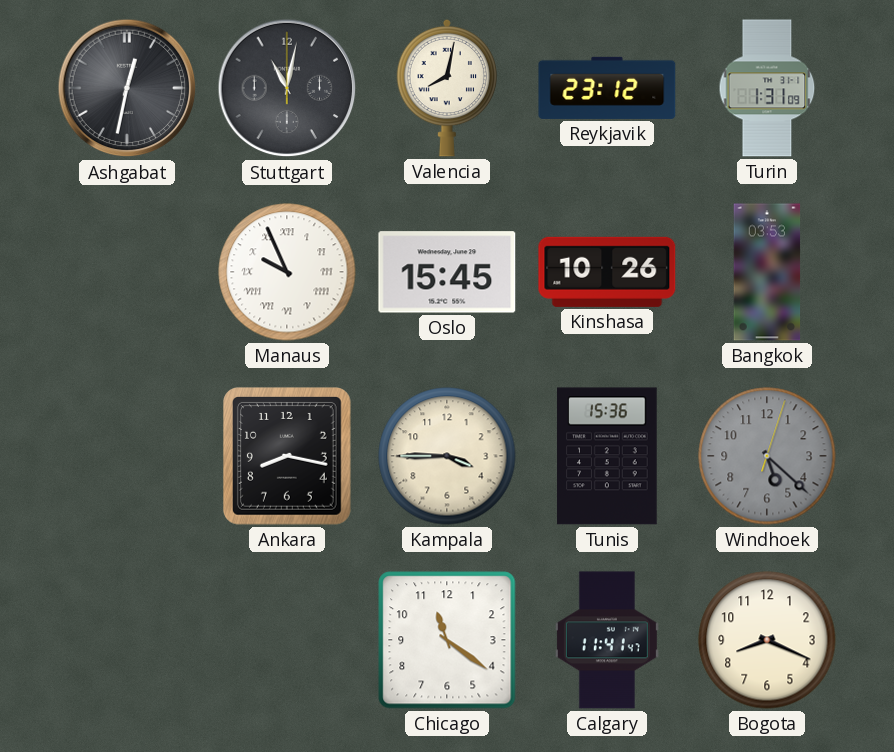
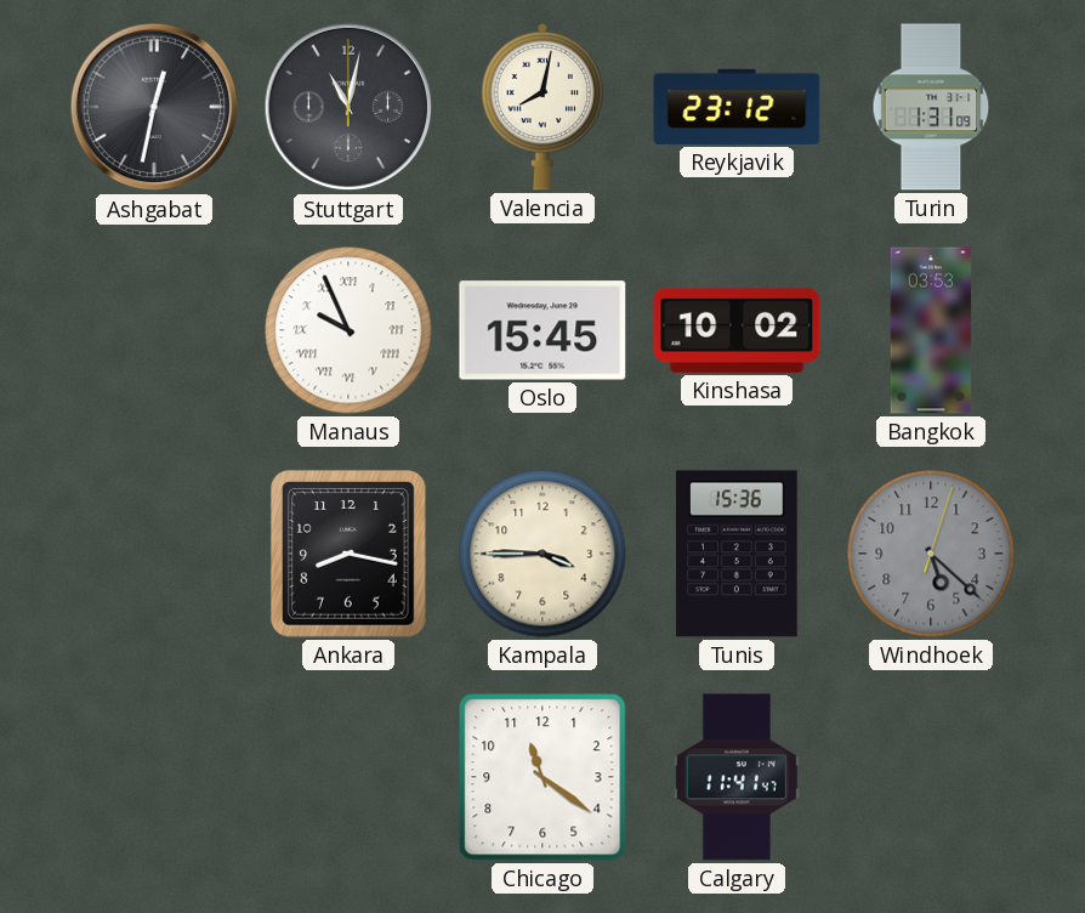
Kinshasa: 10:26 -> 10:02 (737, 330)
Bogota: 8:19 -> none (767, 640)
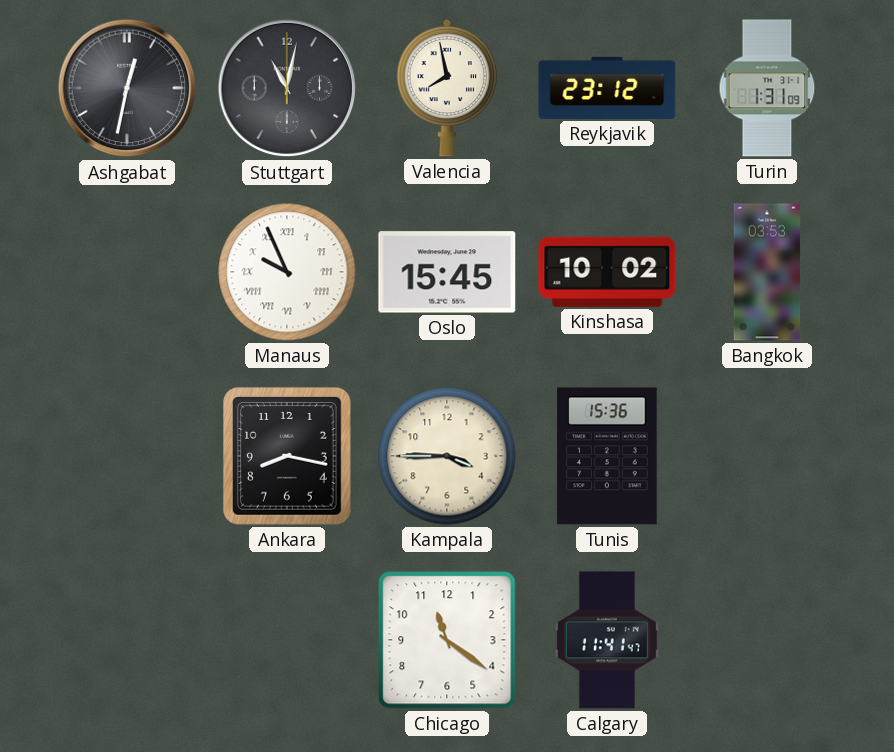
Valencia: 8:02 -> 7:58 (447, 88)
Windhoek: 5:22 -> none (931, 554)
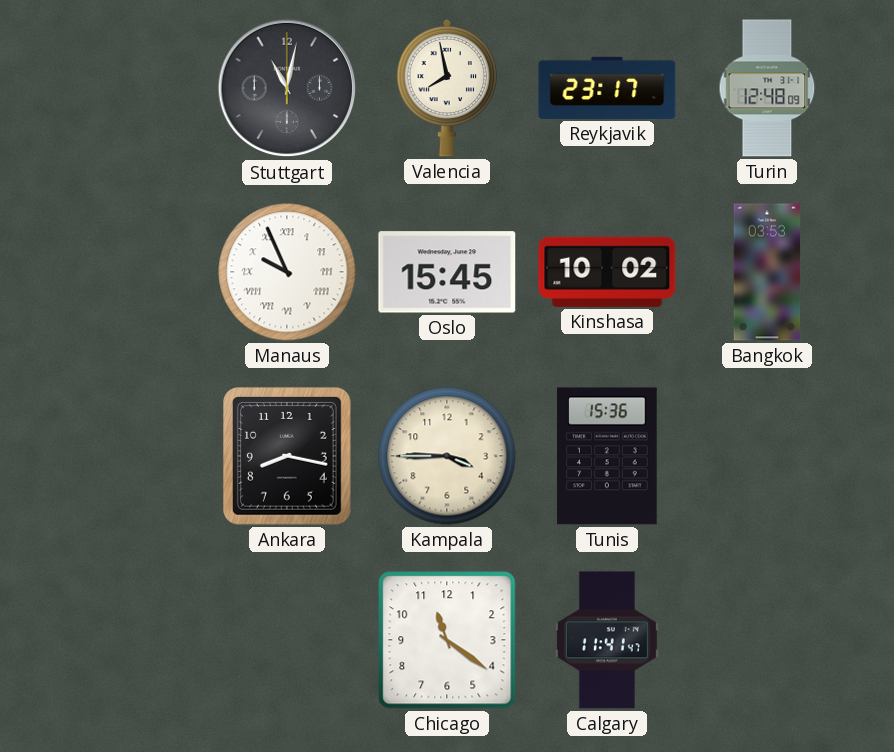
Ashgabat: 12:32 -> none (127, 88)
Reykjavik: 23:12 -> 23:17 (607, 88)
Turin: 1:31 -> 12:48 (767, 88)
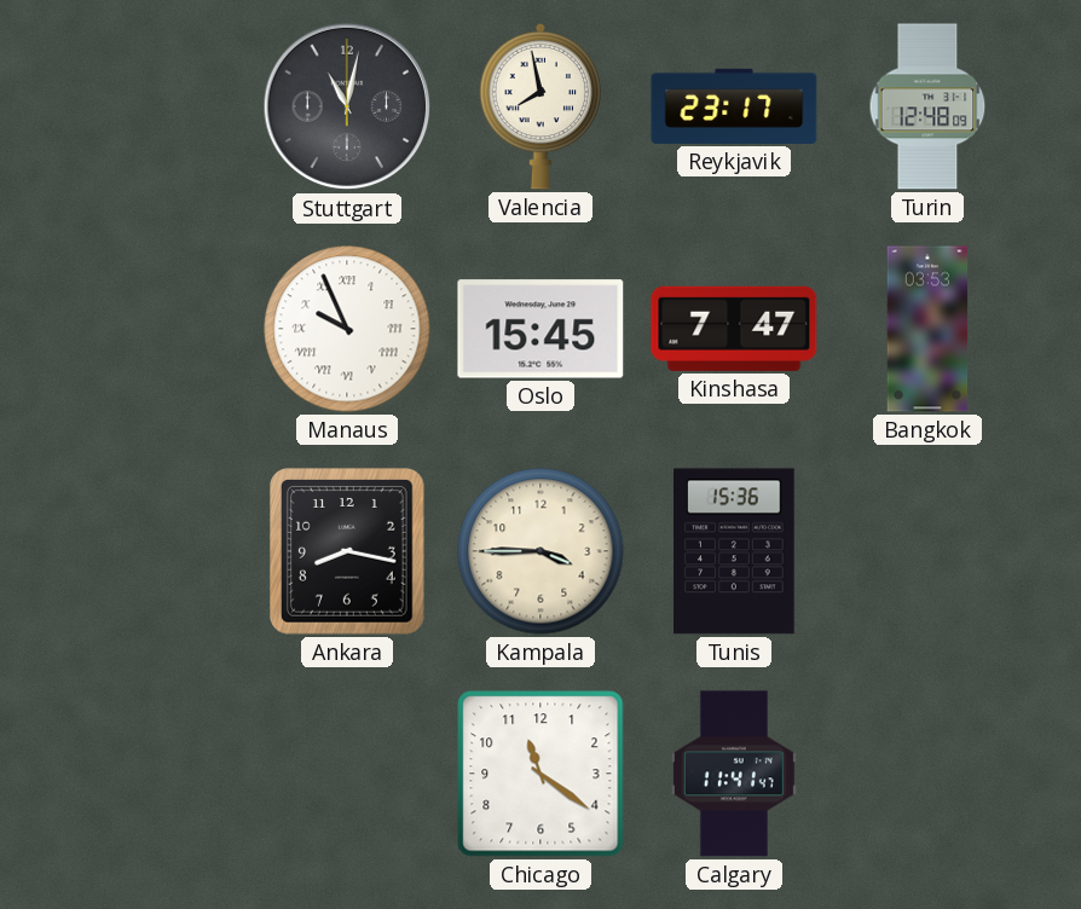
Kinshasa: 10:02 -> 7:47 (734, 329)
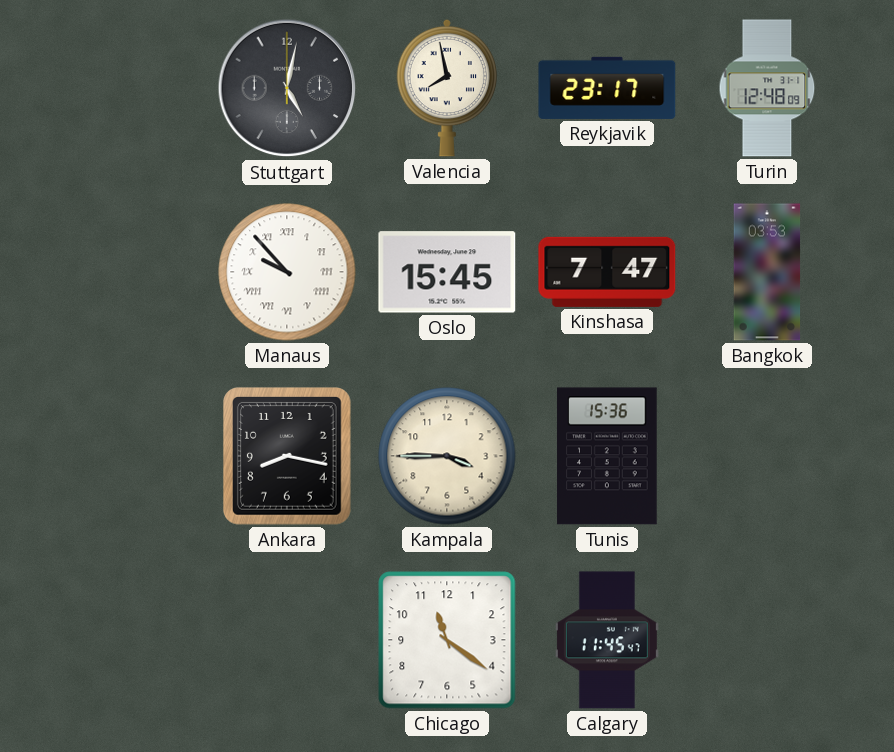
Stuttgart: 11:02 -> 5:02 (287, 88)
Manaus: 9:56 -> 9:53 (287, 272)
Calgary: 11:41 -> 11:45 (607, 640)
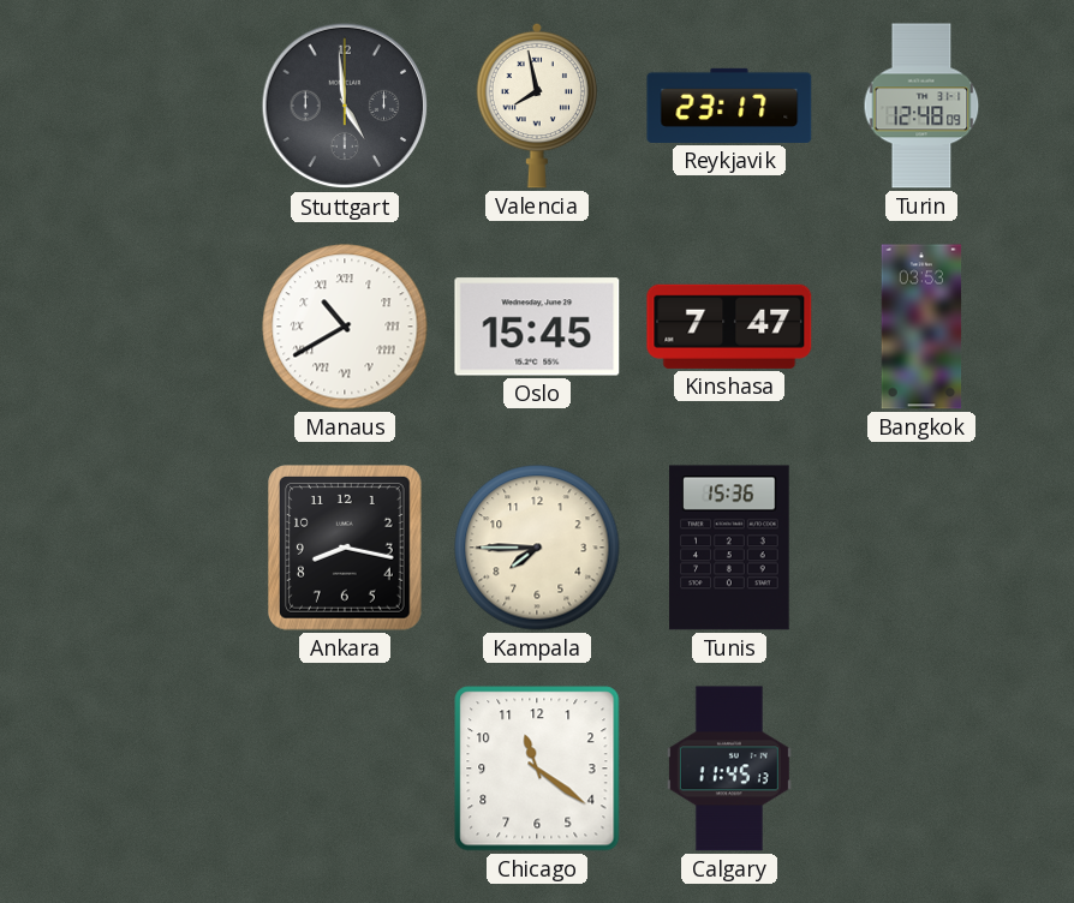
Stuttgart: 5:02 -> 4:59 (345, 106)
Manaus: 9:53 -> 10:40 (345, 327)
Kampala: 3:45 -> 7:45 (537, 548)
Calgary: 11:45:47 -> 11:45:13 (729, 769)
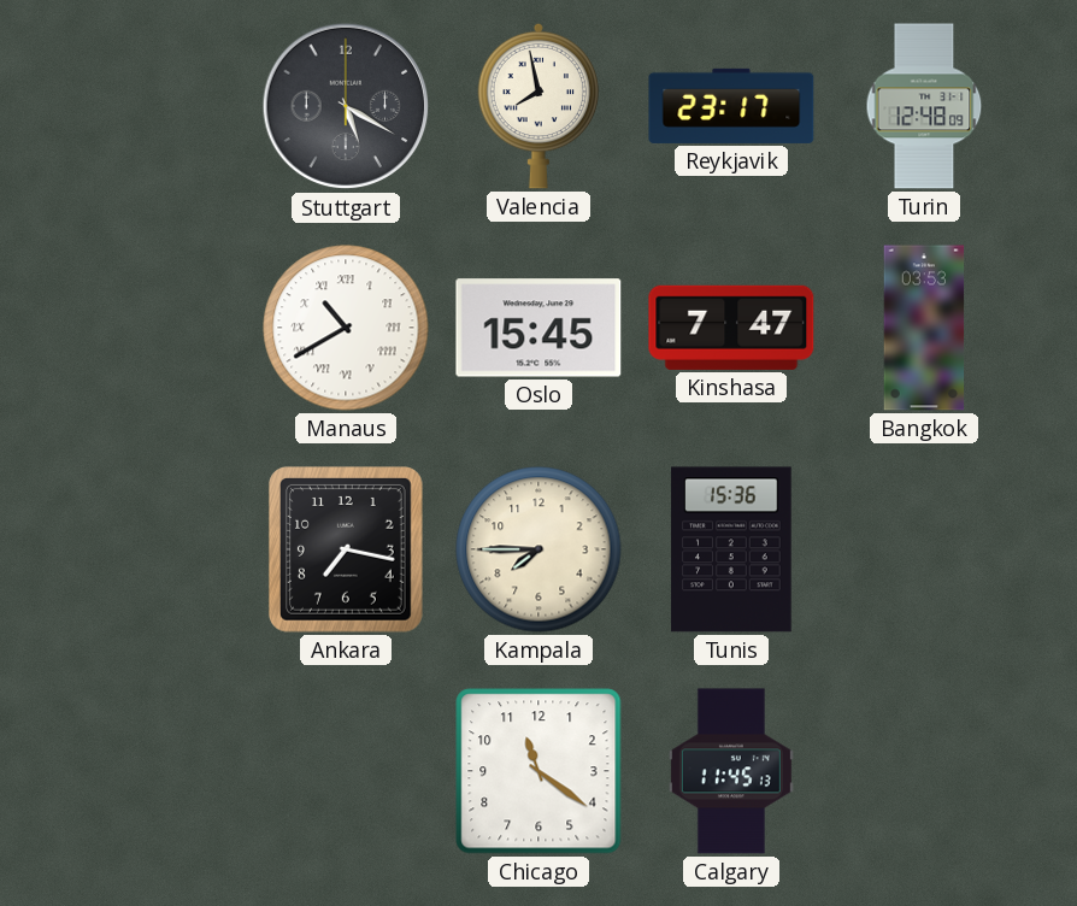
Stuttgart: 4:59 -> 5:20 (346, 106)
Ankara: 8:17 -> 7:17 (347, 551)
